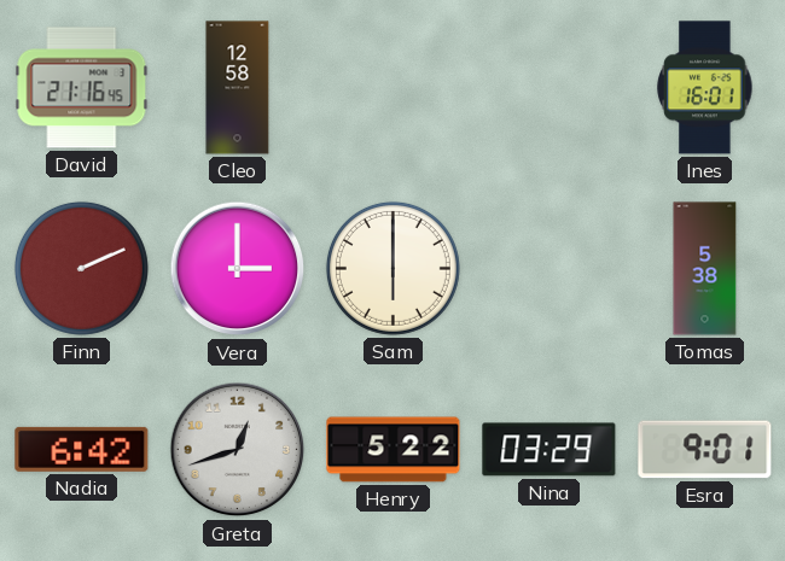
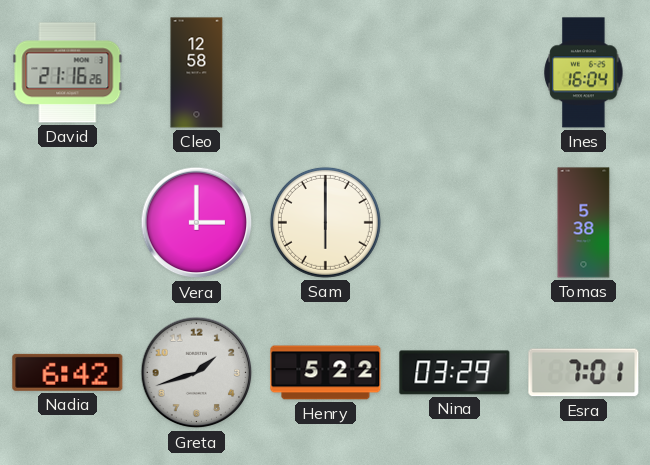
David: 21:16:45 -> 21:16:26 (68, 73)
Ines: 16:01 -> 16:04 (584, 73)
Finn: 2:11 -> none (81, 268)
Greta: 12:42 -> 1:42 (197, 373)
Esra: 9:01 -> 7:01 (584, 373)
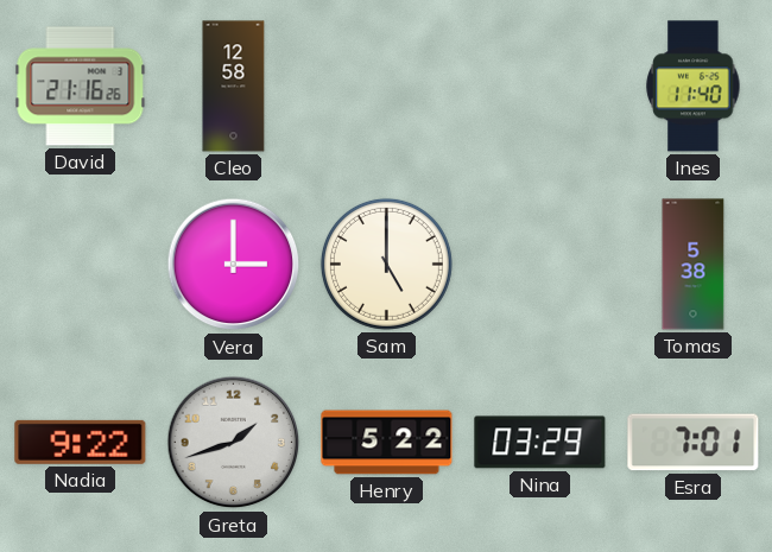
Ines: 16:04 -> 11:40 (694, 87)
Sam: 6:00 -> 5:00 (386, 264)
Nadia: 6:42 -> 9:22 (81, 442)
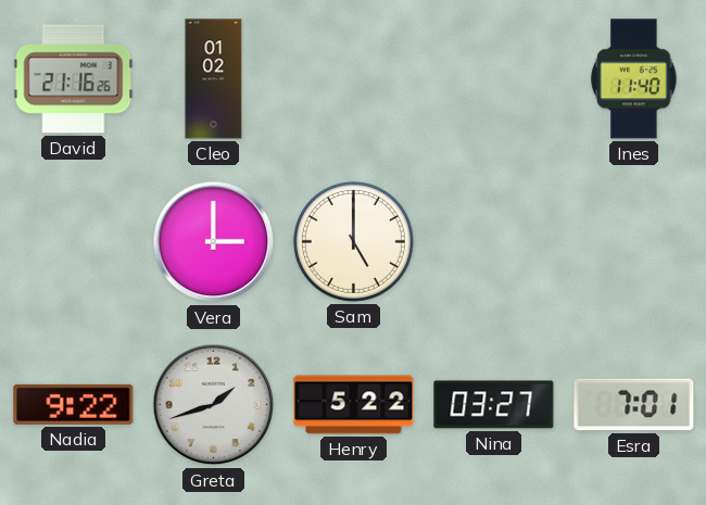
Cleo: 12:58 -> 01:02 (214, 79)
Tomas: 5:38 -> none (694, 265)
Nina: 03:29 -> 03:27 (494, 405)
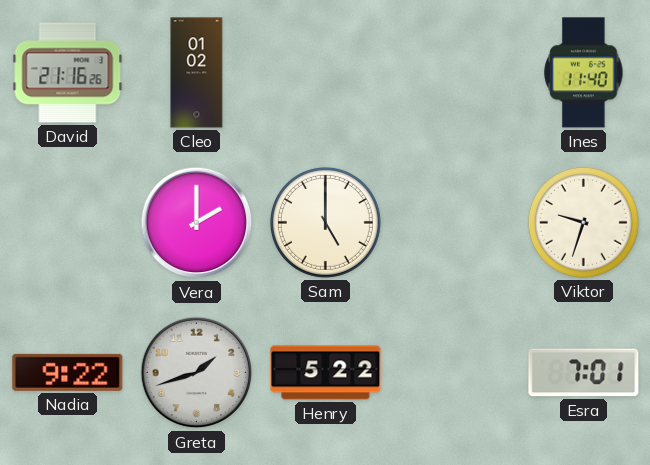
Vera: 3:00 -> 2:00 (197, 223)
Viktor: none -> 9:33 (583, 222)
Nina: 03:27 -> none (494, 405)
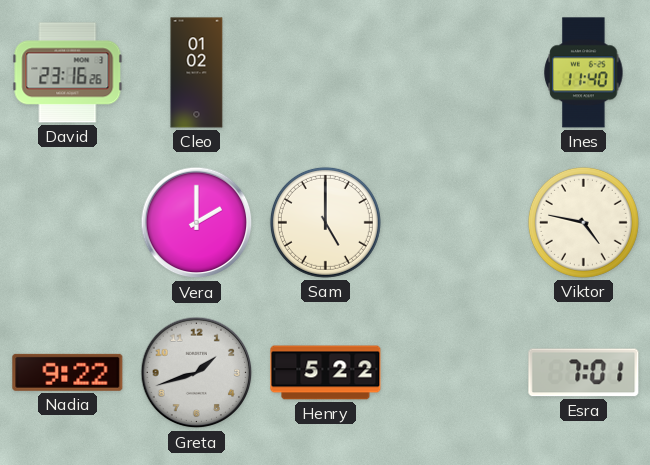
David: 21:16 -> 23:16 (68, 73)
Viktor: 9:33 -> 4:47 (583, 222)
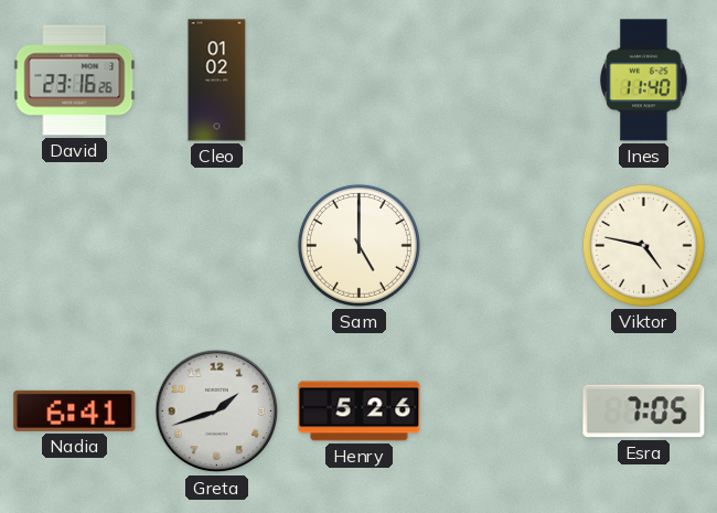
Vera: 2:00 -> none (197, 223)
Nadia: 9:22 -> 6:41 (75, 410)
Henry: 5:22 -> 5:26 (360, 412)
Esra: 7:01 -> 7:05 (644, 412)
